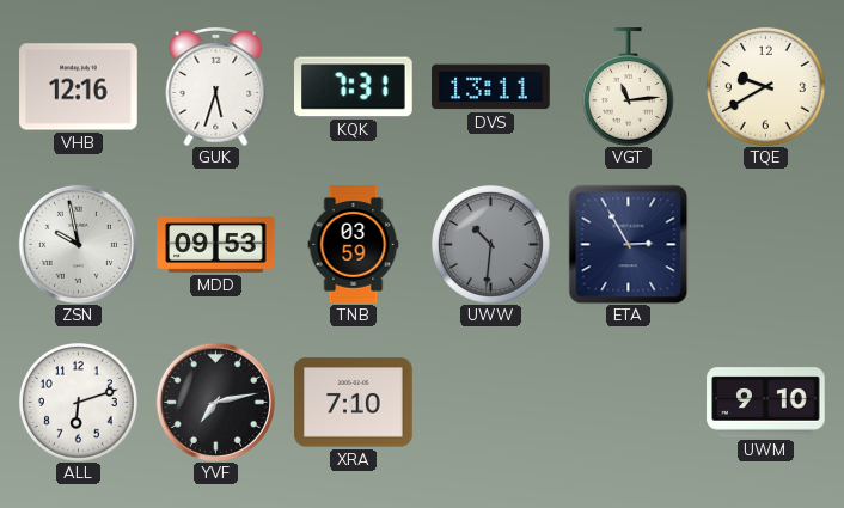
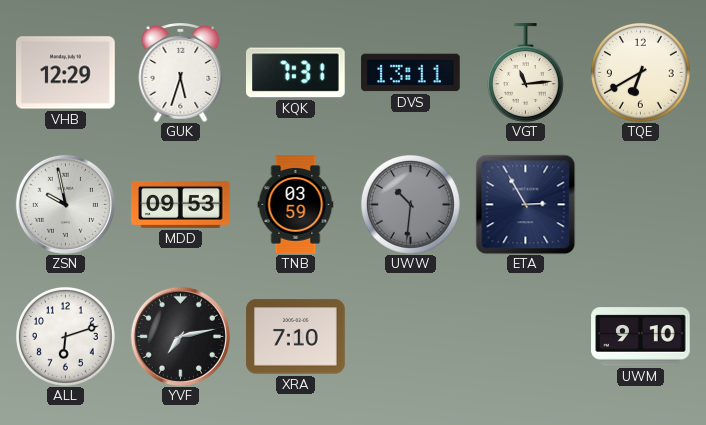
VHB: 12:16 -> 12:29 (66, 73)
TQE: 9:40 -> 6:40 (640, 72)
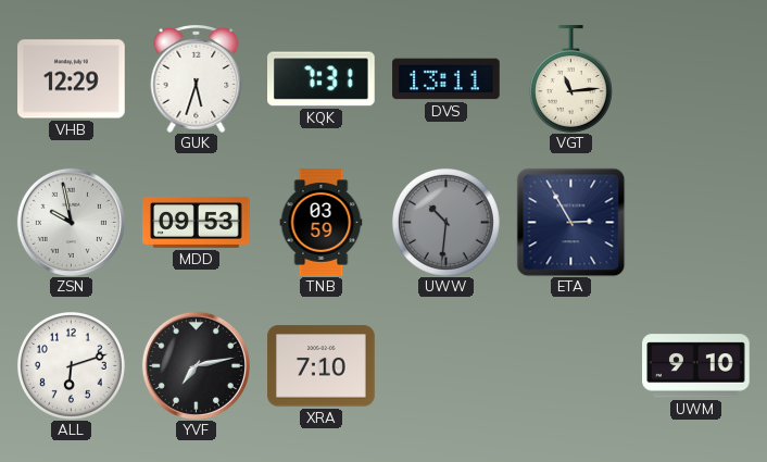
TQE: 6:40 -> none (640, 72)
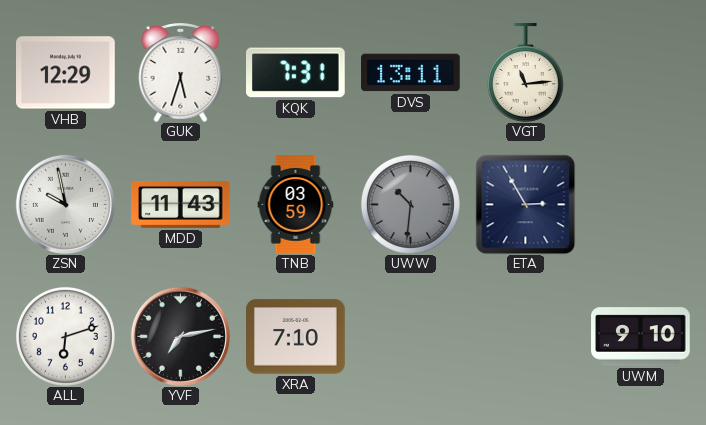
MDD: 09:53 -> 11:43 (181, 204)
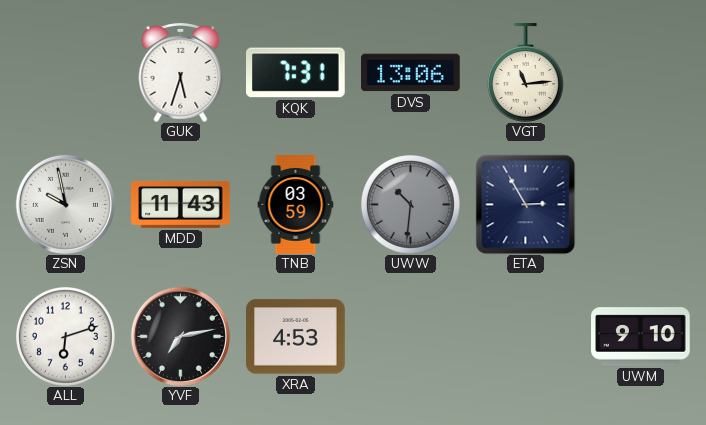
VHB: 12:29 -> none (66, 73)
DVS: 13:11 -> 13:06 (411, 73)
XRA: 7:10 -> 4:53 (296, 337)
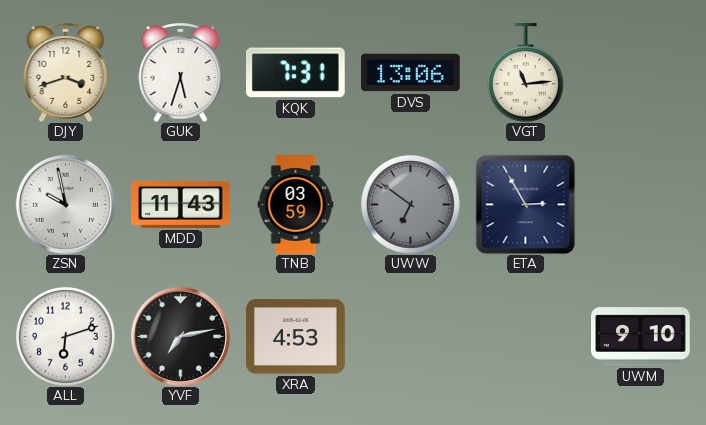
DJY: none -> 3:42 (66, 72)
UWW: 10:31 -> 6:51 (410, 204)
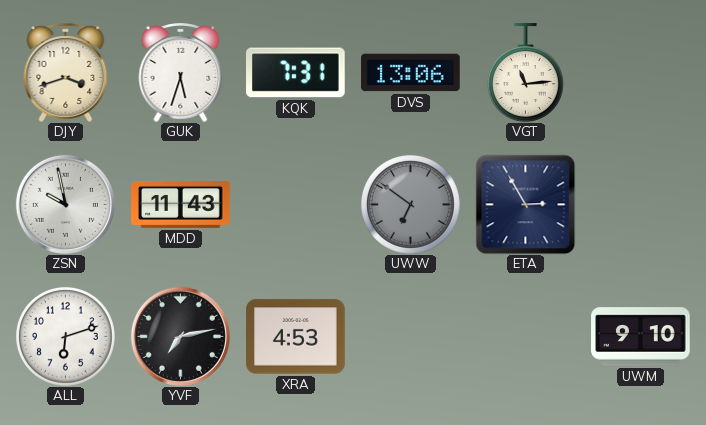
TNB: 03:59 -> none (296, 205)
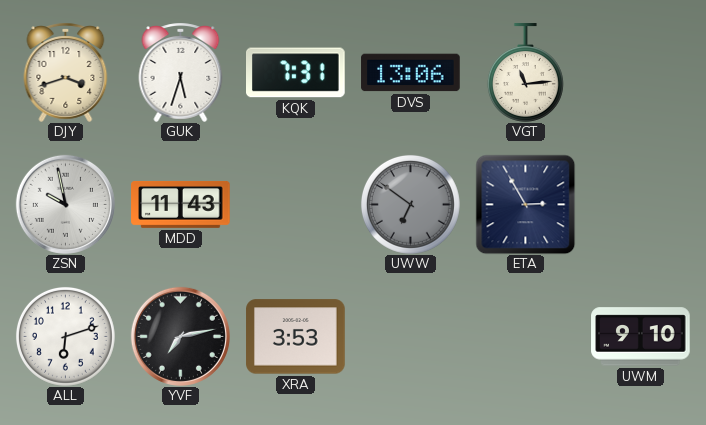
XRA: 4:53 -> 3:53 (296, 337)
